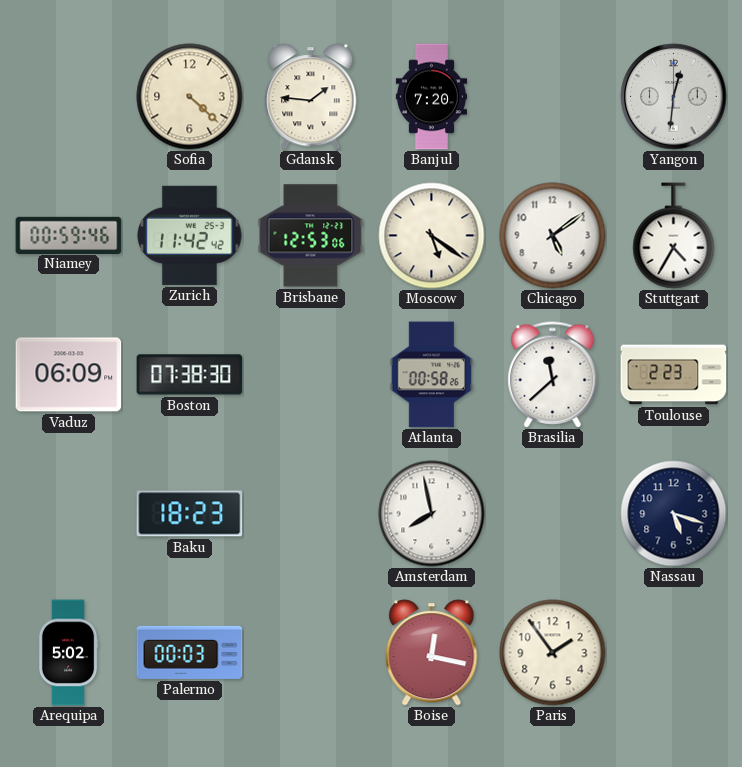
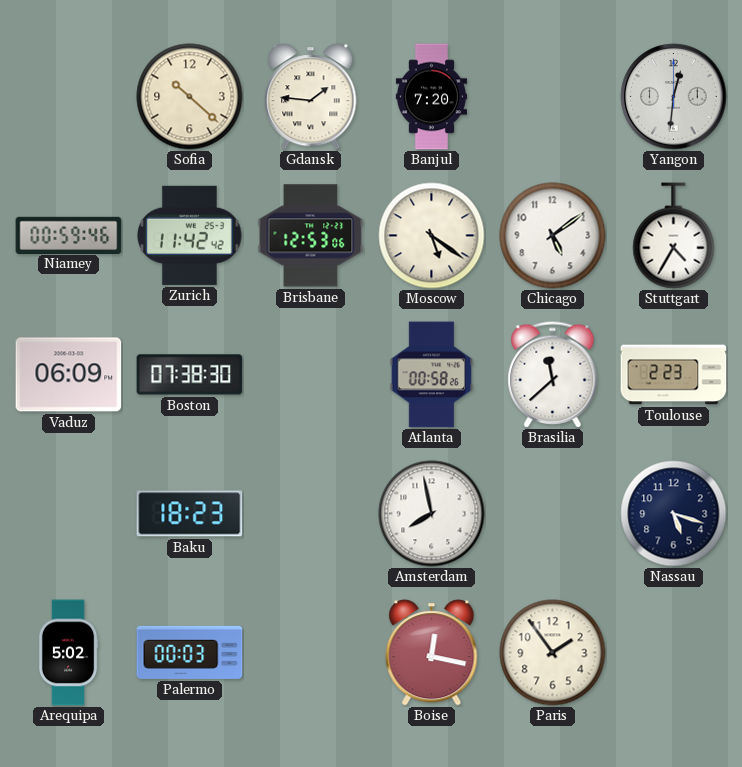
Sofia: 4:22 -> 10:22 (190, 97)
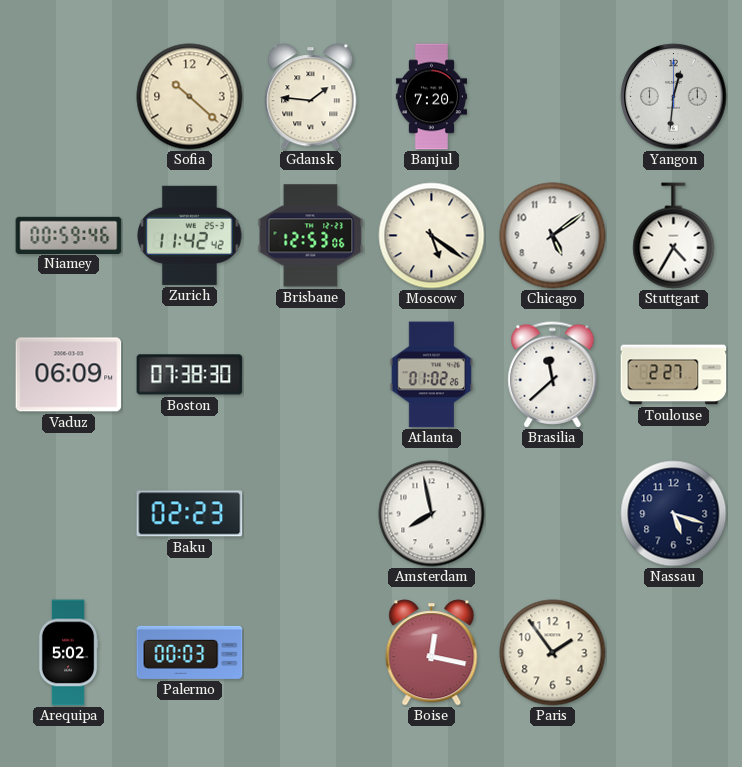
Atlanta: 00:58 -> 01:02 (432, 375)
Toulouse: 2:23 -> 2:27 (674, 375)
Baku: 18:23 -> 02:23 (190, 514)
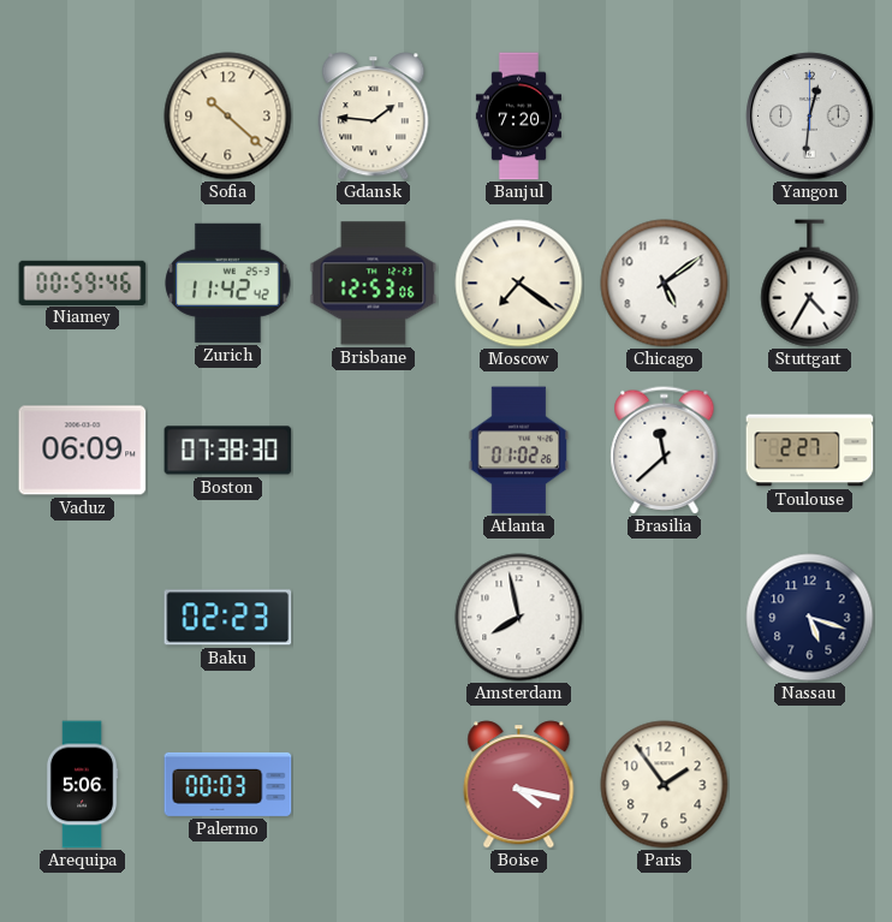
Moscow: 5:21 -> 7:21 (519, 284)
Arequipa: 5:02 -> 5:06 (82, 785)
Boise: 12:17 -> 4:17 (519, 785)
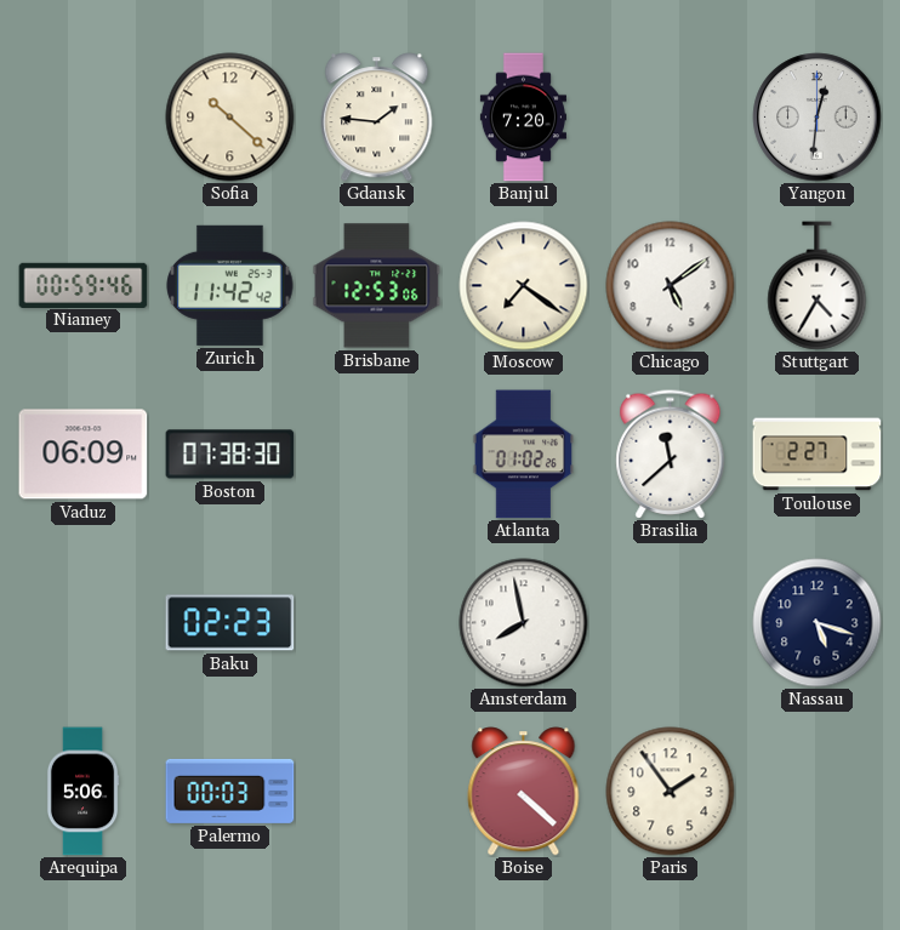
Boise: 4:17 -> 4:22 (524, 792)
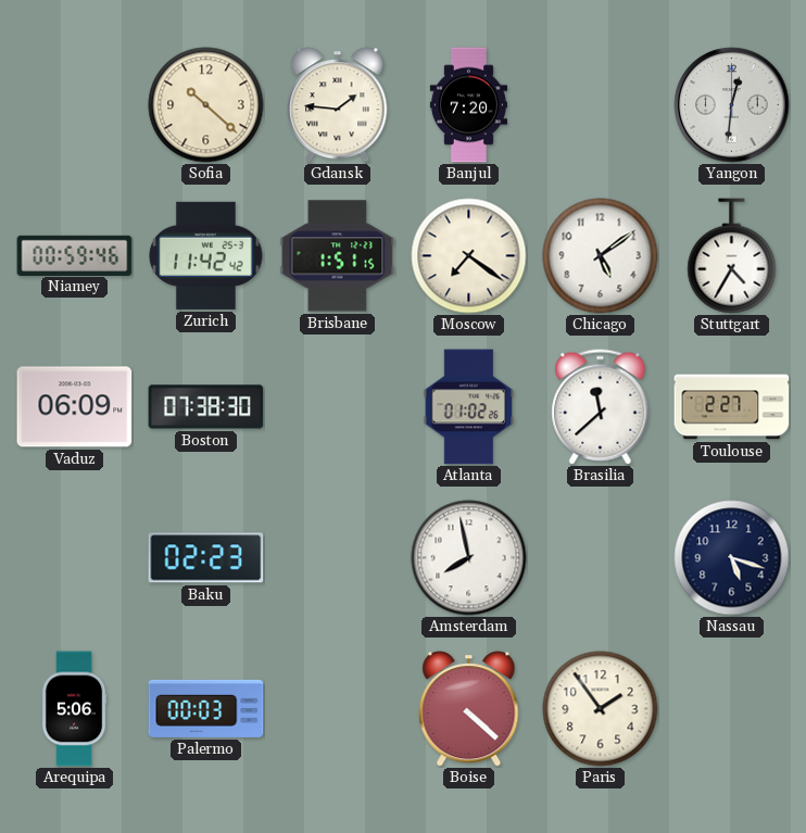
Brisbane: 12:53 -> 1:51 (338, 256)
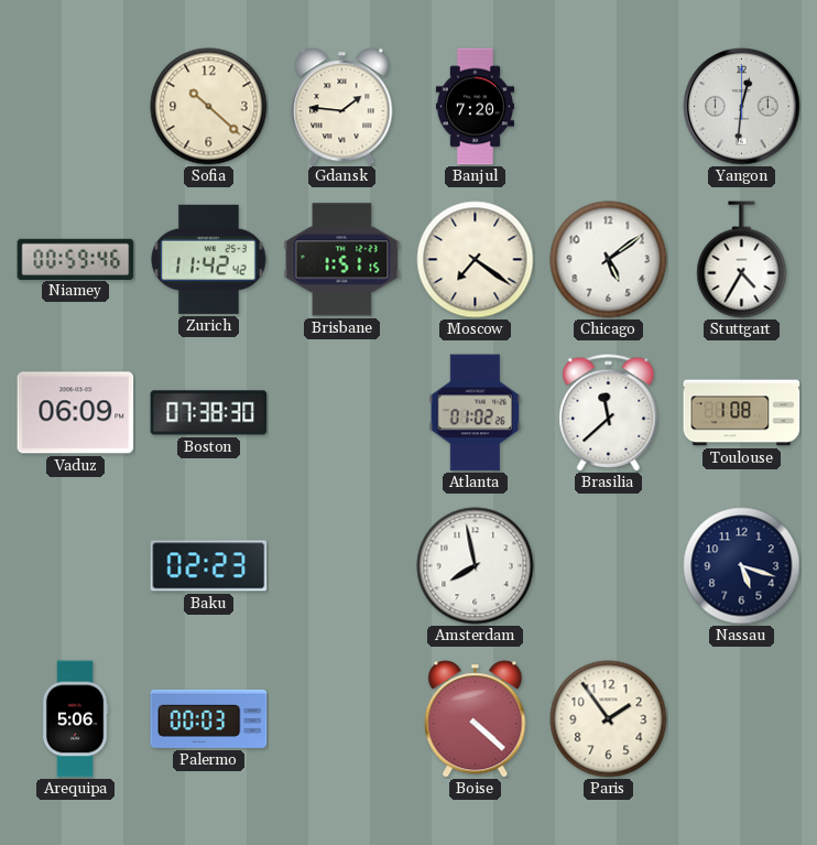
Toulouse: 2:27 -> 1:08 (742, 413)
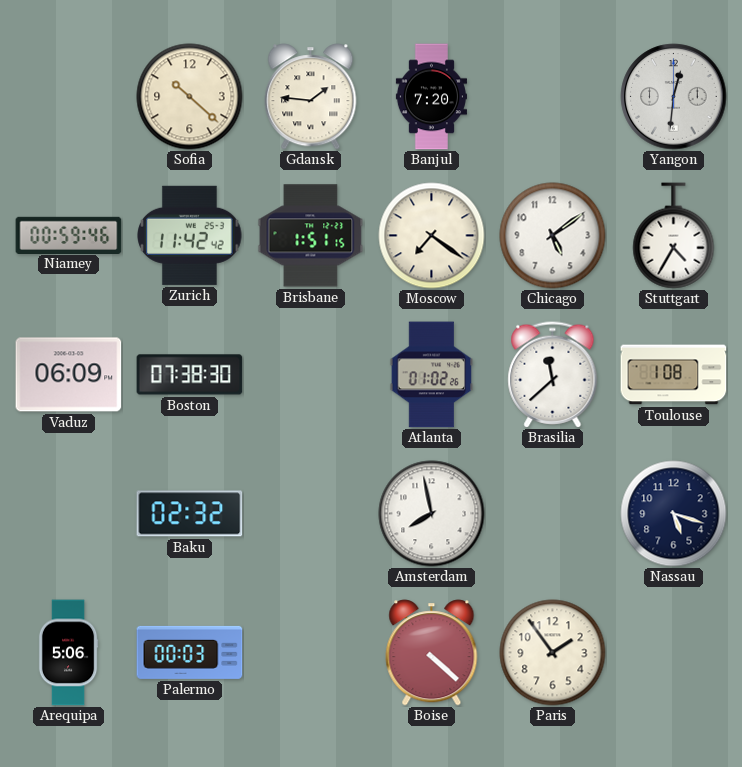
Baku: 02:23 -> 02:32 (190, 514)
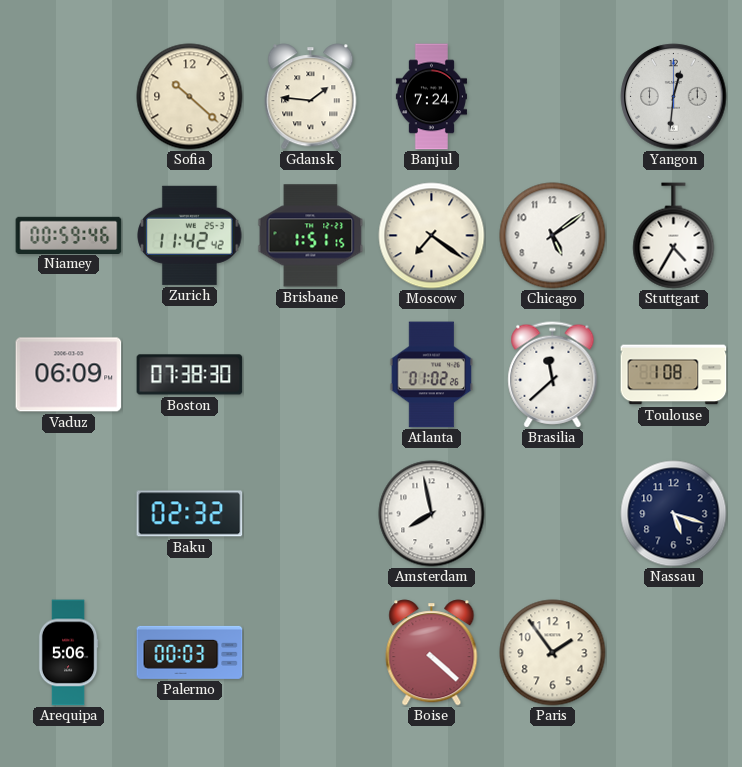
Banjul: 7:20 -> 7:24 (431, 97)
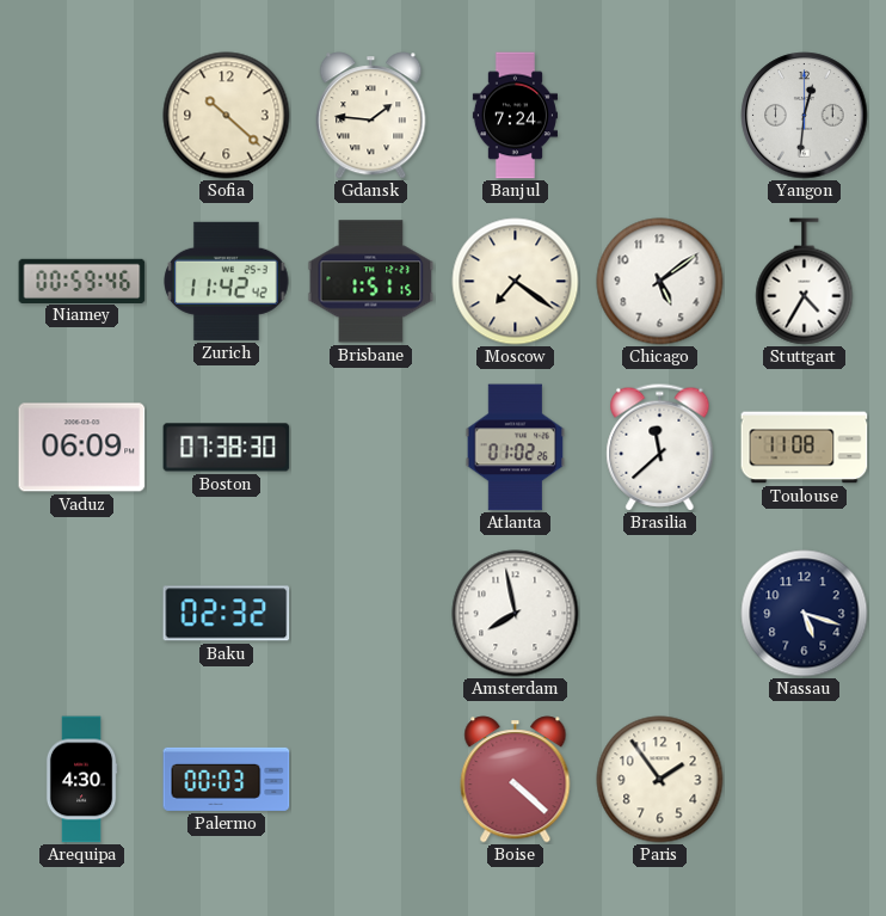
Toulouse: 1:08 -> 11:08 (805, 448)
Arequipa: 5:06 -> 4:30 (81, 780)
